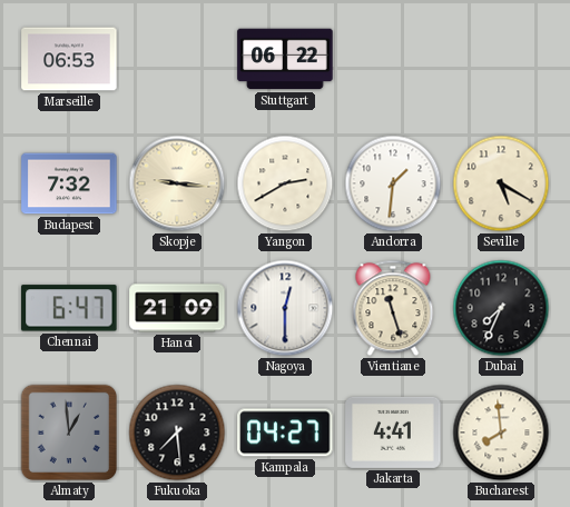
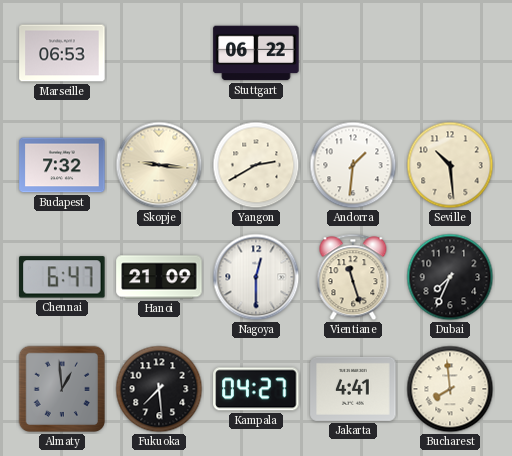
Seville: 5:20 -> 10:29 (450, 165)
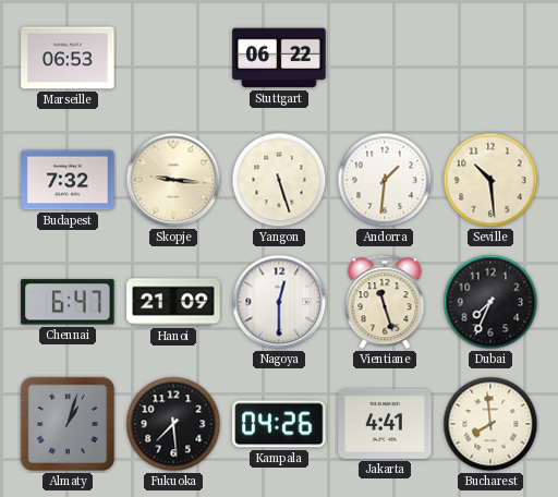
Yangon: 2:40 -> 5:27 (279, 180)
Almaty: 12:59 -> 1:03 (68, 424)
Kampala: 04:27 -> 04:26 (279, 424)
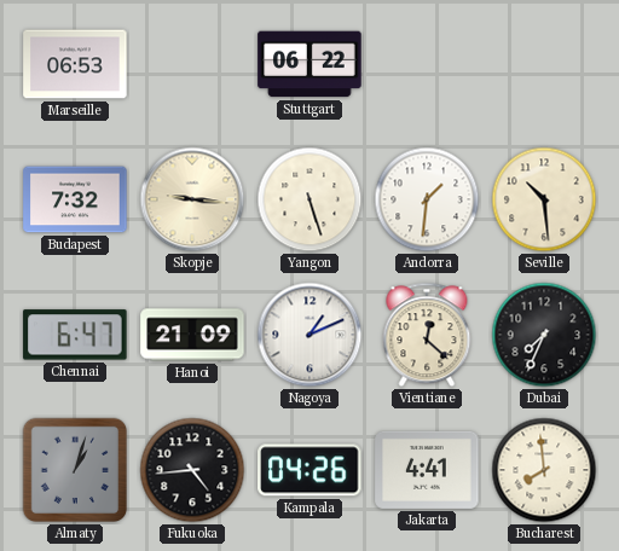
Nagoya: 12:30 -> 1:11 (309, 335)
Vientiane: 11:27 -> 12:22 (427, 335)
Fukuoka: 7:29 -> 4:44 (192, 470)
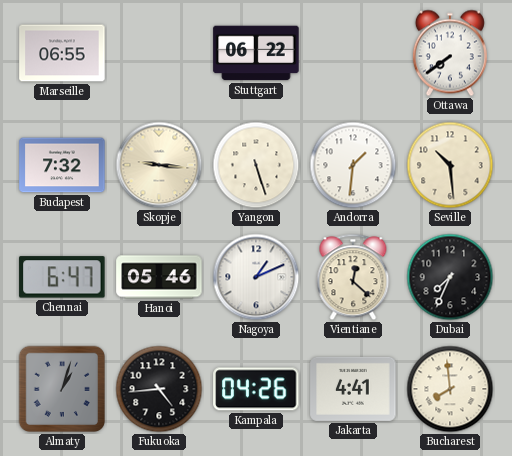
Marseille: 06:53 -> 06:55 (62, 53)
Ottawa: none -> 7:39 (450, 53)
Hanoi: 21:09 -> 05:46 (159, 277)
